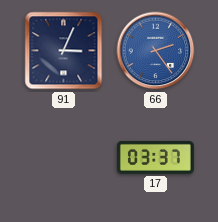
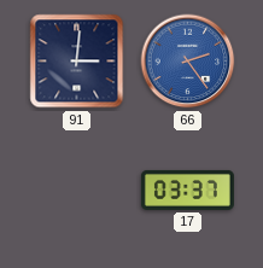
91: 3:04 -> 3:01 (77, 62)
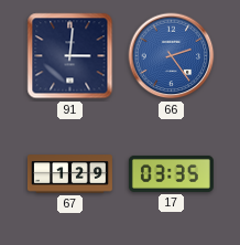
67: none -> 1:29 (69, 174)
17: 03:37 -> 03:35 (171, 173)
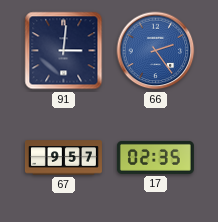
67: 1:29 -> 9:57 (63, 158)
17: 03:35 -> 02:35 (155, 157)
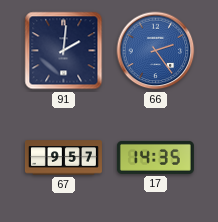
91: 3:01 -> 2:01 (64, 51)
17: 02:35 -> 14:35 (155, 157)
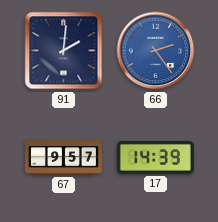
17: 14:35 -> 14:39 (155, 157)
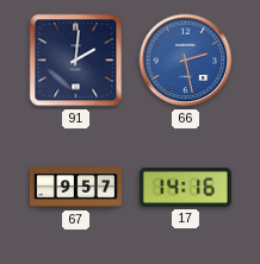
66: 2:24 -> 2:28 (186, 61)
17: 14:39 -> 14:16 (185, 187)
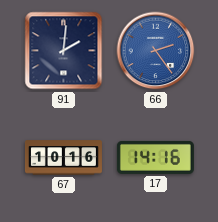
66: 2:28 -> 2:24 (156, 51)
67: 9:57 -> 10:16 (63, 158)
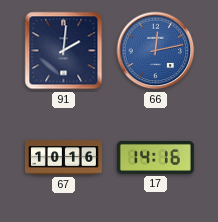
66: 2:24 -> 12:13 (156, 51)
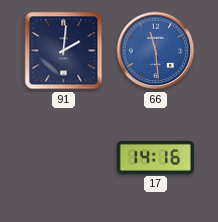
66: 12:13 -> 11:29 (156, 51)
67: 10:16 -> none (63, 158)
